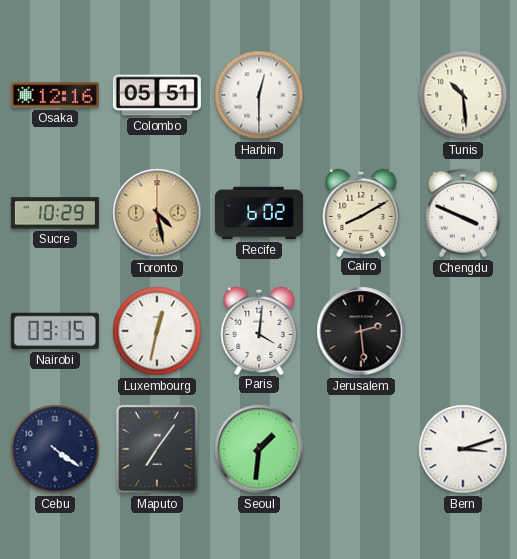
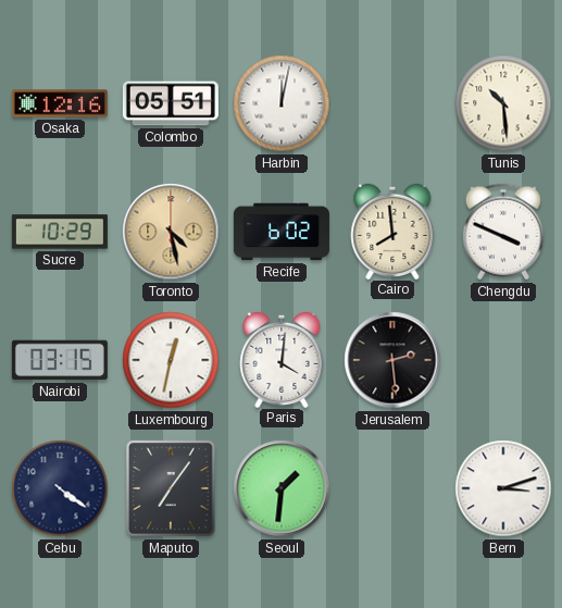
Harbin: 12:30 -> 12:02 (282, 103)
Cairo: 8:10 -> 7:59 (392, 231)
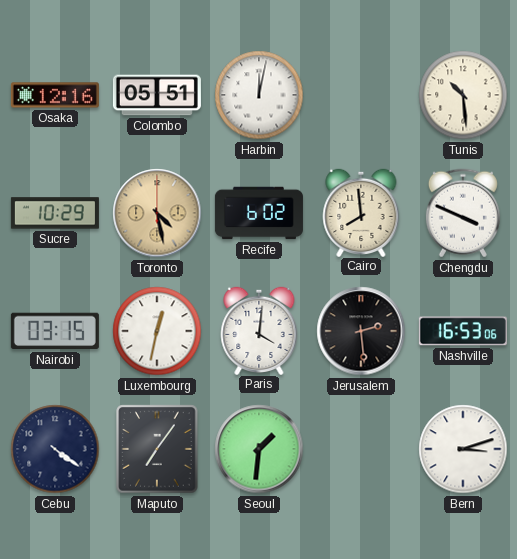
Nashville: none -> 16:53 (463, 331)
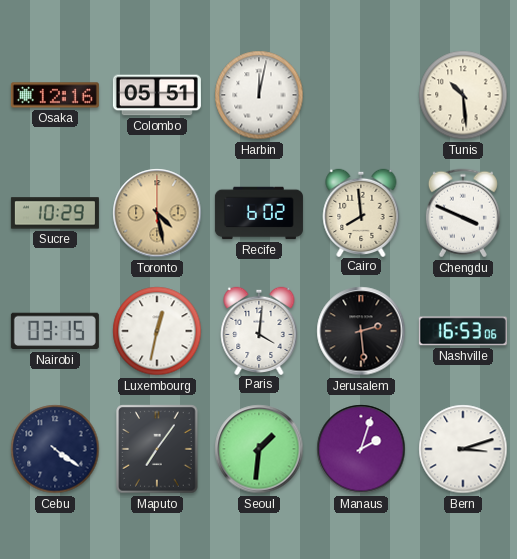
Manaus: none -> 2:03 (361, 449)
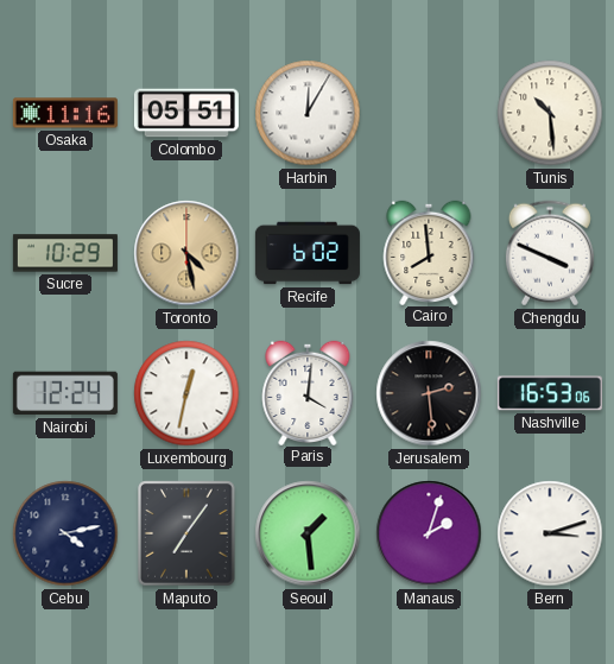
Osaka: 12:16 -> 11:16 (65, 113)
Harbin: 12:02 -> 12:05 (308, 113)
Nairobi: 03:15 -> 12:24 (65, 393)
Cebu: 4:21 -> 4:13 (65, 533)
Seoul: 1:31 -> 1:29 (308, 533)
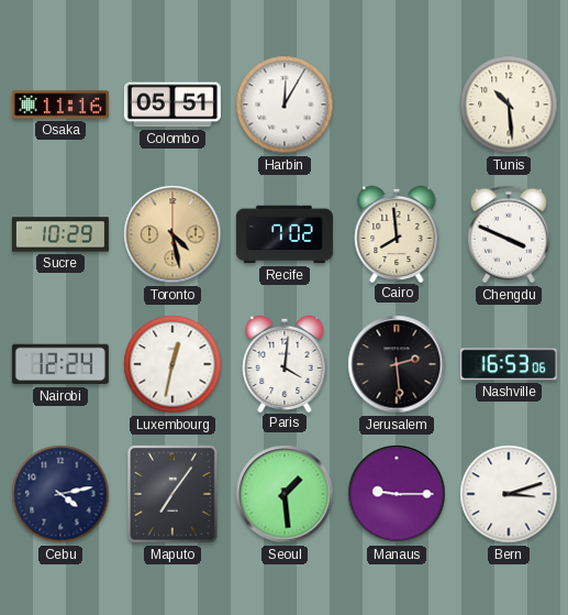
Recife: 6:02 -> 7:02 (285, 234)
Manaus: 2:03 -> 9:15 (397, 494)
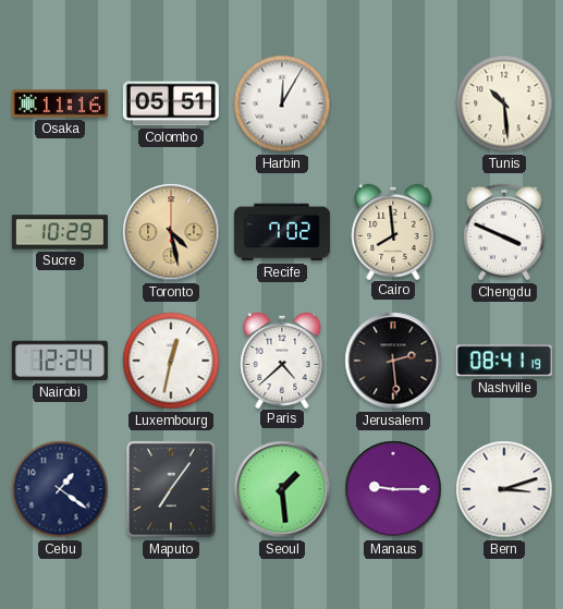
Paris: 4:01 -> 4:38 (282, 360)
Nashville: 16:53 -> 08:41 (504, 361)
Cebu: 4:13 -> 1:21 (60, 489)
